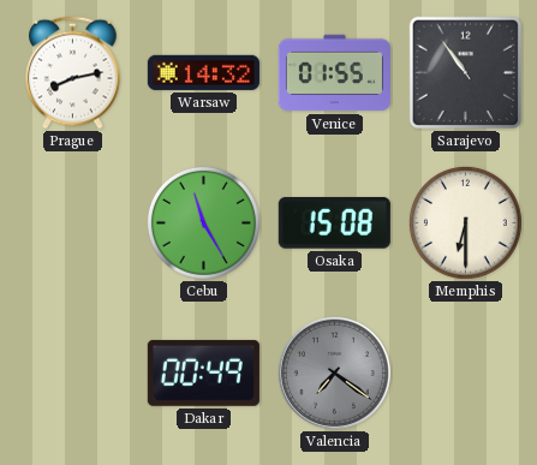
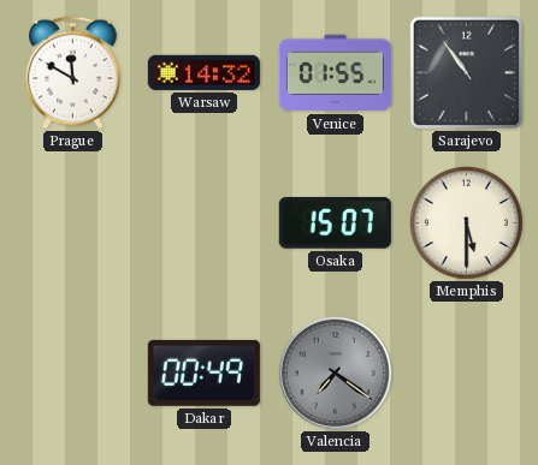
Prague: 8:13 -> 11:50 (73, 73)
Cebu: 11:25 -> none (203, 222)
Osaka: 15:08 -> 15:07 (335, 222)
Memphis: 6:30 -> 5:30 (466, 222)
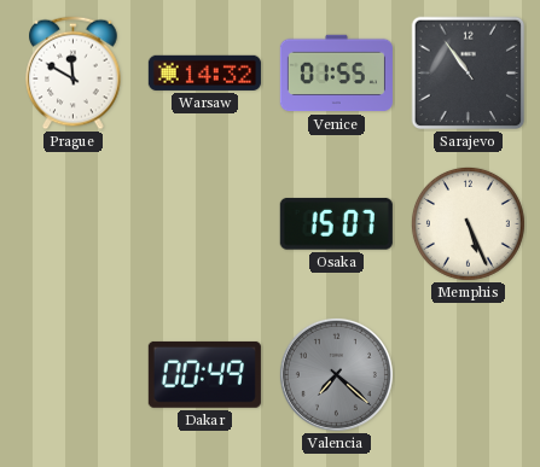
Memphis: 5:30 -> 5:26 (468, 223)
Valencia: 7:21 -> 7:22 (336, 374)
